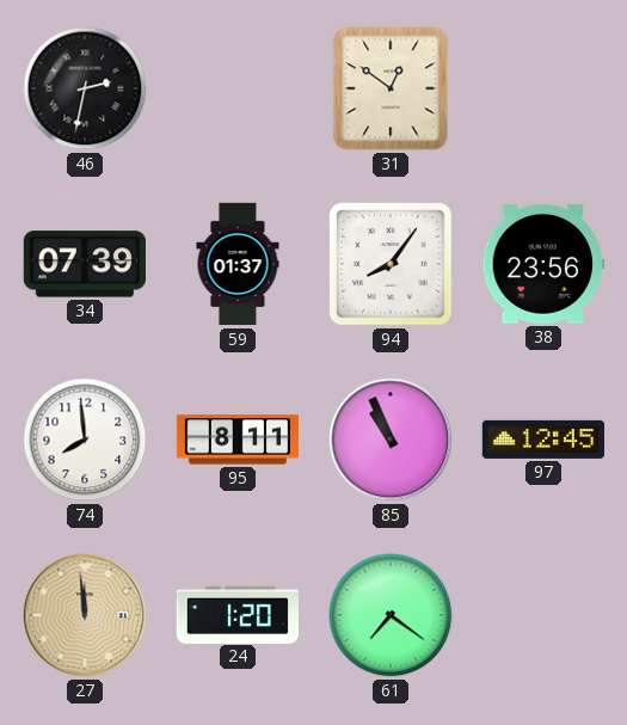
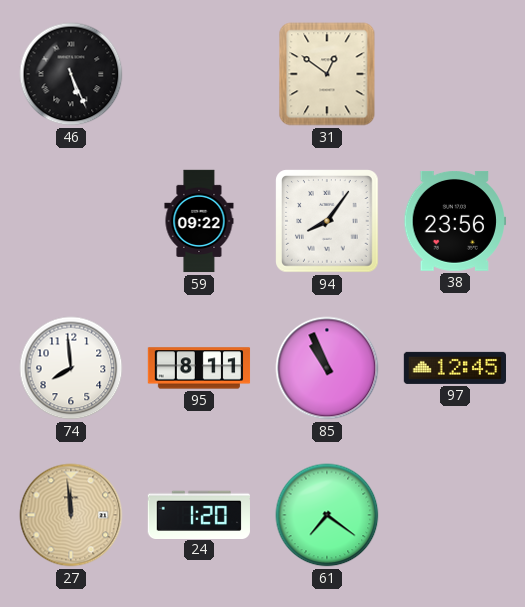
46: 2:32 -> 5:26 (71, 74)
34: 07:39 -> none (85, 264)
59: 01:37 -> 09:22 (199, 221)
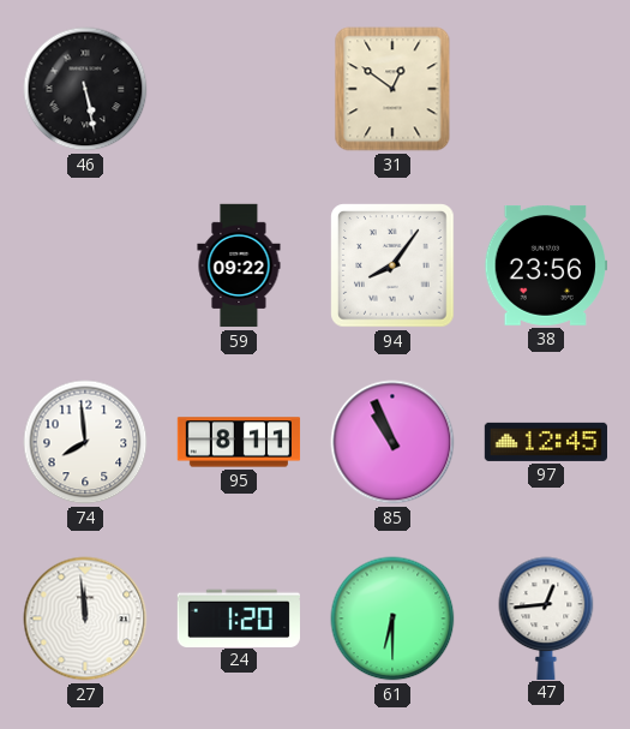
46: 5:26 -> 5:28 (85, 89)
27 dial: champagne -> white (85, 619)
61: 7:21 -> 6:30 (392, 619)
47: none -> 12:44 (546, 617)
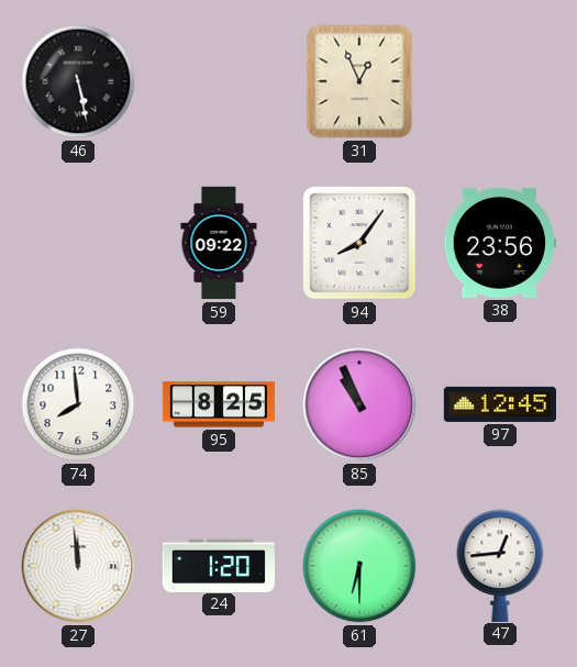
31: 12:51 -> 12:56 (359, 81)
95: 8:11 -> 8:25 (219, 404)
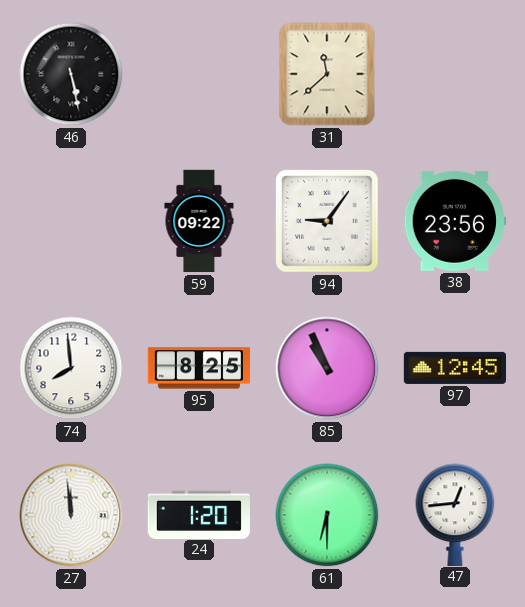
31: 12:56 -> 11:38 (327, 74)
94: 8:06 -> 9:06 (327, 221)
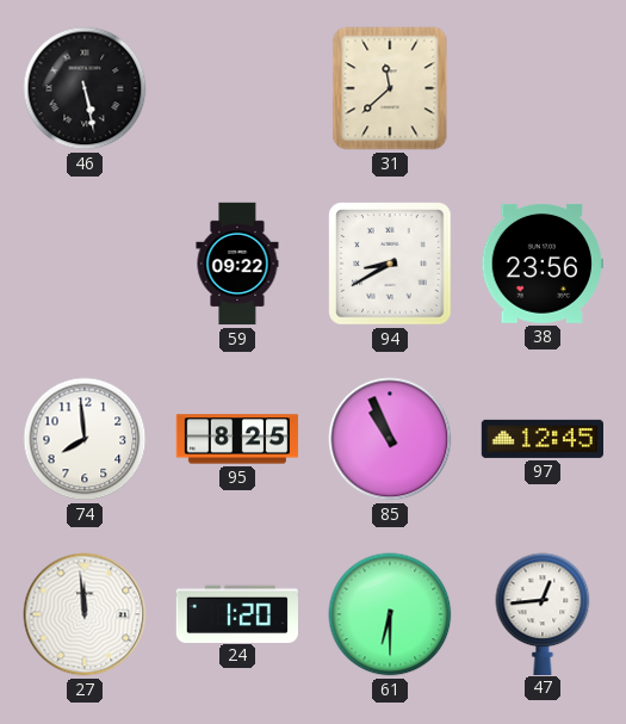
94: 9:06 -> 8:40 (390, 264)
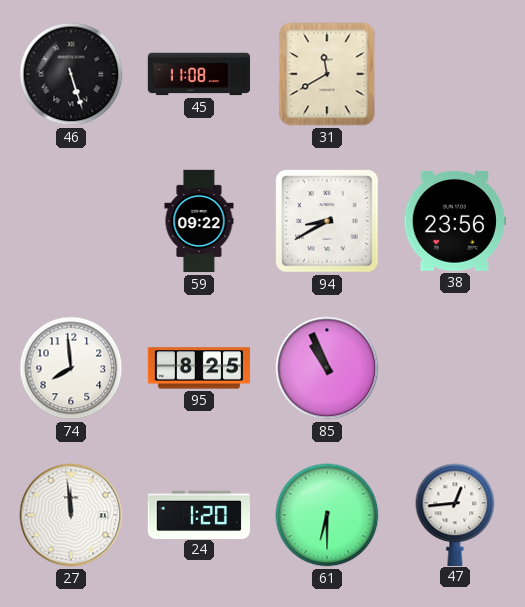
46: 5:28 -> 5:27 (71, 74)
45: none -> 11:08 (199, 74)
31: 11:38 -> 11:40 (327, 74)
97: 12:45 -> none (541, 439)
